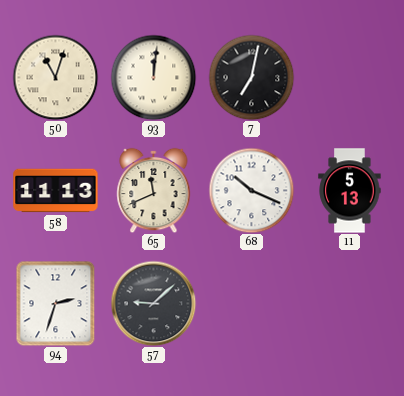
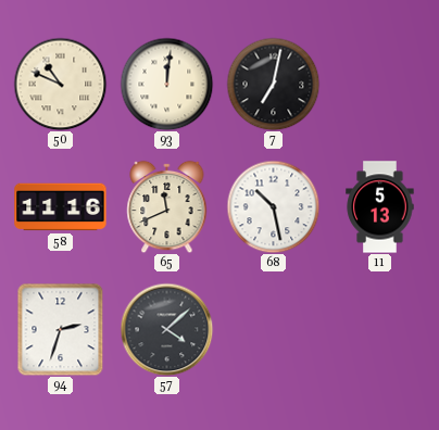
50: 11:03 -> 10:49 (60, 84)
58: 11:13 -> 11:16 (61, 207)
68: 10:19 -> 10:28 (273, 206)
57: 9:08 -> 4:08 (166, 329)
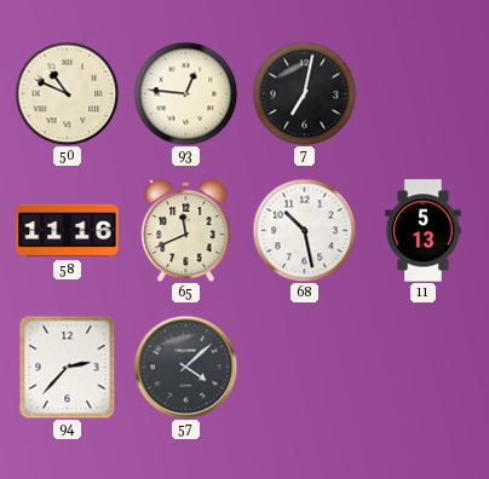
93: 12:01 -> 12:46 (185, 93)
94: 2:33 -> 2:37 (68, 367)
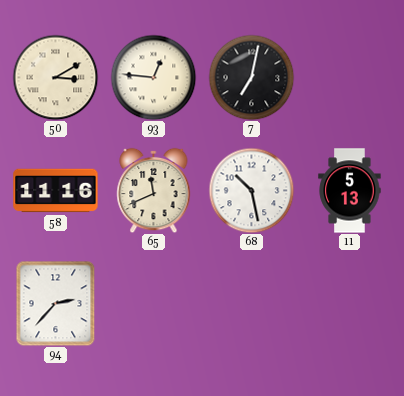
50: 10:49 -> 3:10 (55, 77)
57: 4:08 -> none (185, 367)
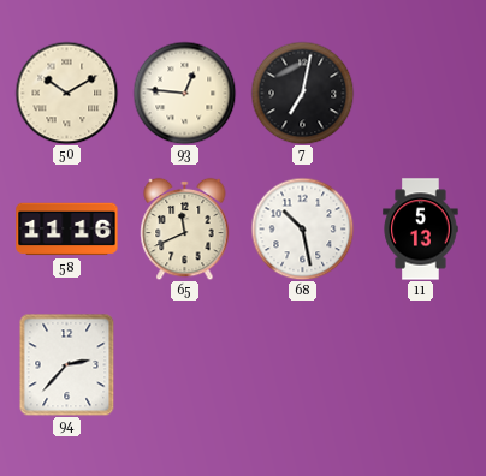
50: 3:10 -> 10:10 (66, 93)
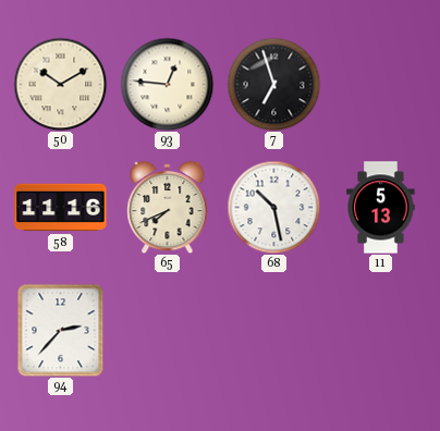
7: 7:02 -> 6:57 (273, 84)
65: 11:41 -> 7:41 (168, 207)
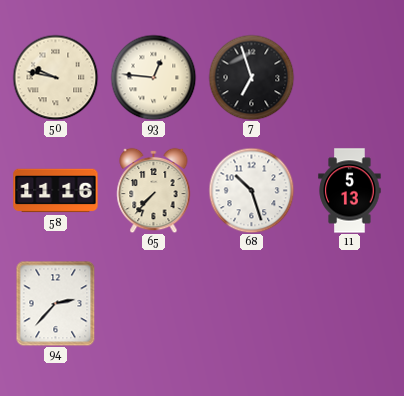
50: 10:10 -> 9:47 (55, 77)
65: 7:41 -> 7:37 (154, 190)
68: 10:28 -> 10:27 (251, 190)
